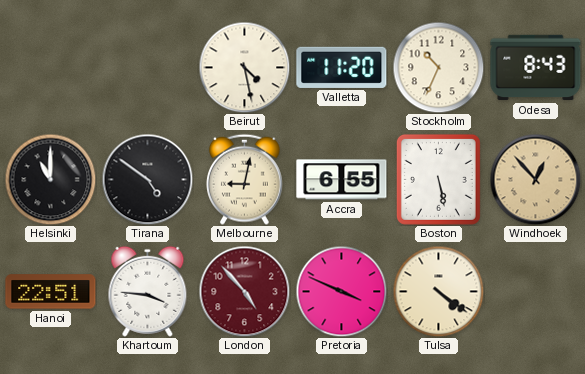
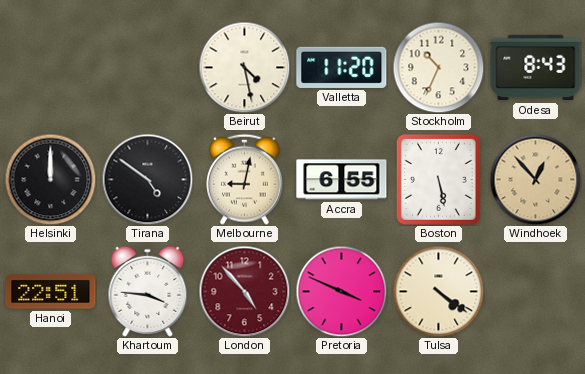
Helsinki: 11:00 -> 12:00 (50, 179)
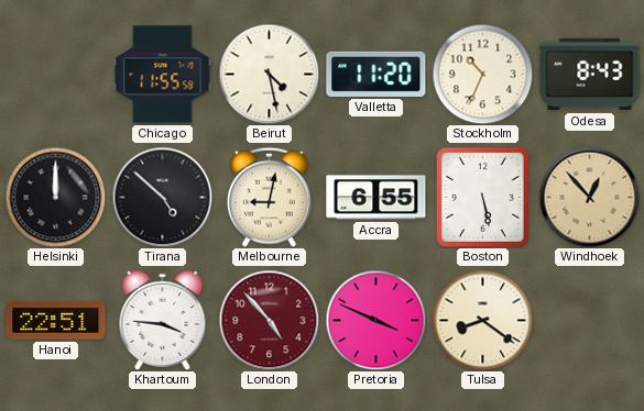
Chicago: none -> 11:55 (163, 75)
Tirana: 4:51 -> 4:52 (162, 197)
Tulsa: 4:21 -> 8:21 (482, 320)
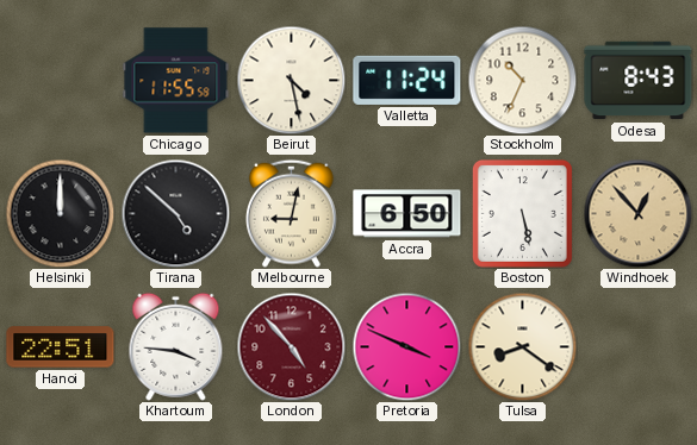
Valletta: 11:20 -> 11:24 (407, 80)
Accra: 6:55 -> 6:50 (407, 214)
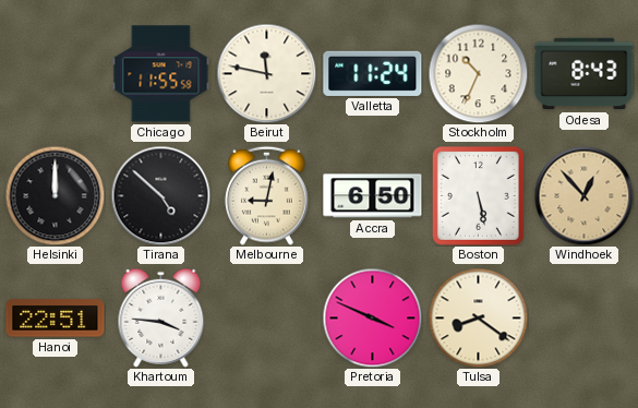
Beirut: 4:28 -> 11:47 (266, 73)
London: 4:53 -> none (291, 346)
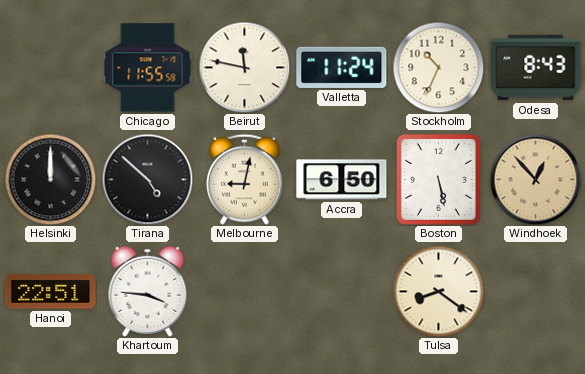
Pretoria: 3:49 -> none (372, 317)
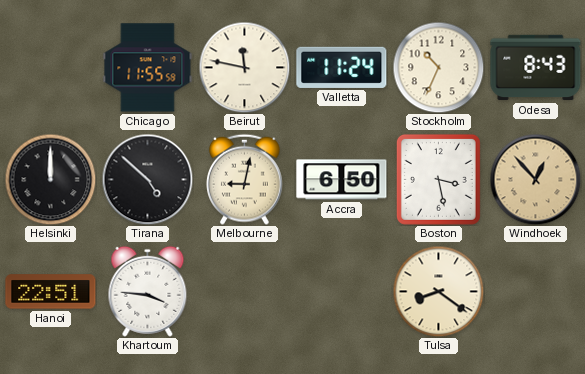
Boston: 5:28 -> 3:28 (438, 179)
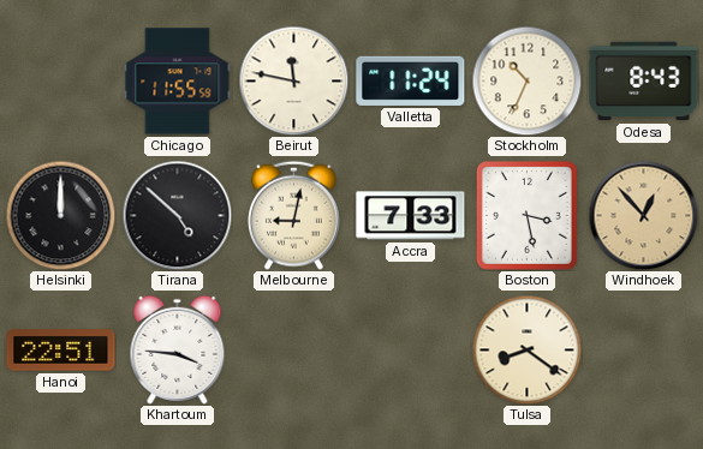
Accra: 6:50 -> 7:33 (411, 216)
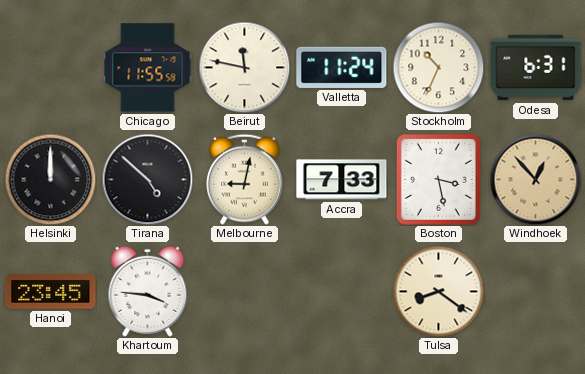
Odesa: 8:43 -> 6:31 (536, 68)
Hanoi: 22:51 -> 23:45 (51, 292)
